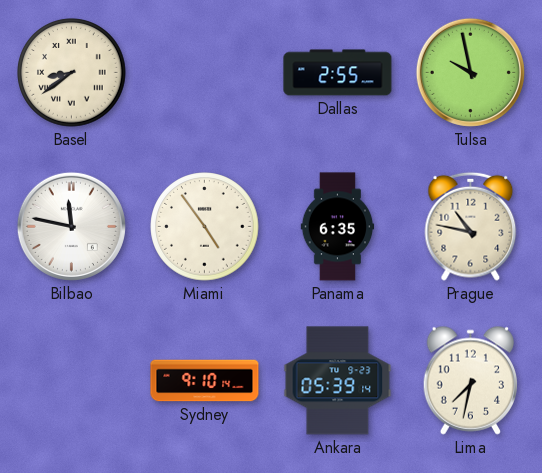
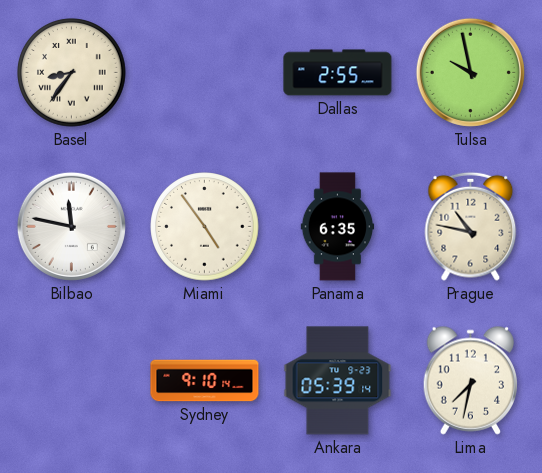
Basel: 8:39 -> 8:36 (72, 73)
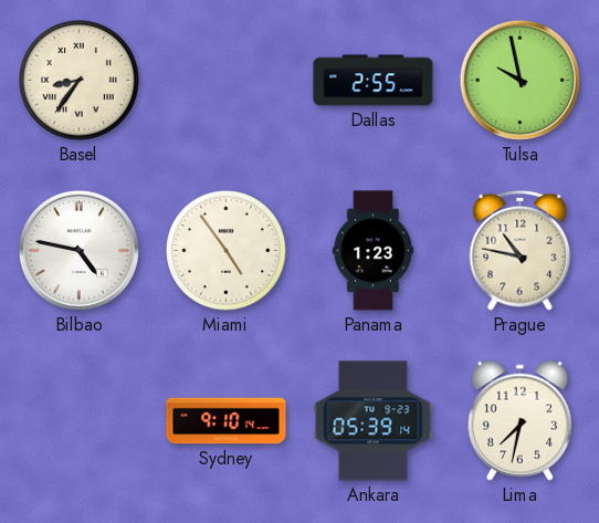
Bilbao: 11:47 -> 4:47 (78, 250)
Panama: 6:35 -> 1:23 (374, 251)
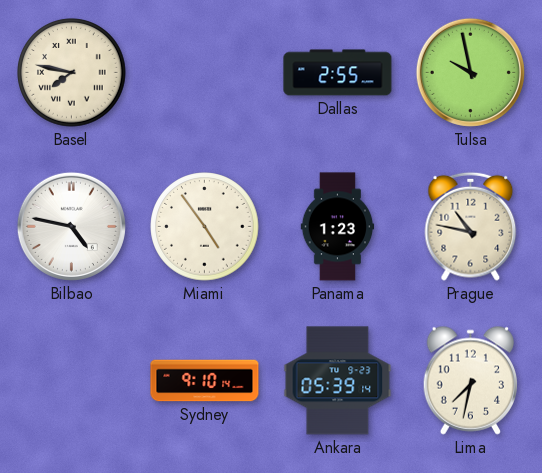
Basel: 8:36 -> 7:47 (72, 73)
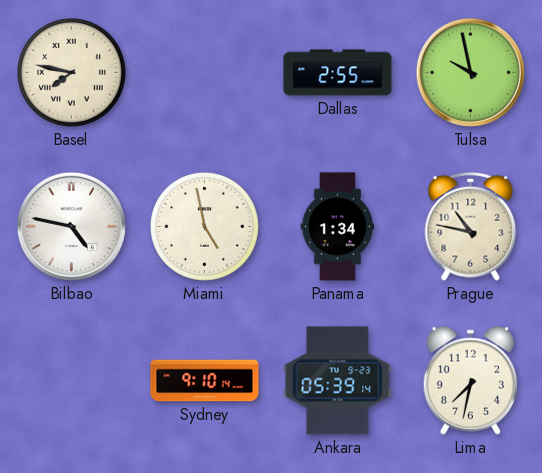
Miami: 4:54 -> 4:58 (205, 227)
Panama: 1:23 -> 1:34 (338, 227)
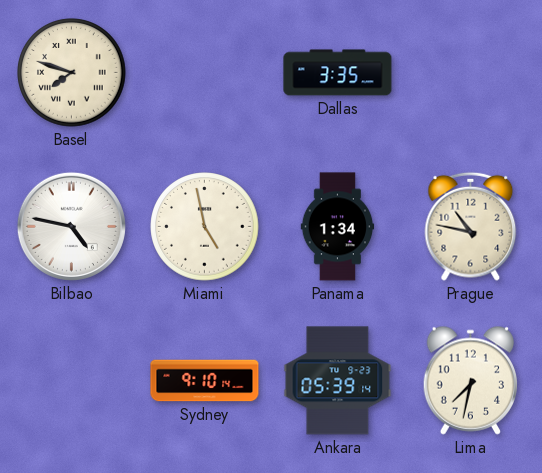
Basel: 7:47 -> 7:48 (72, 73)
Dallas: 2:55 -> 3:35 (338, 73)
Tulsa: 9:58 -> none (470, 72)
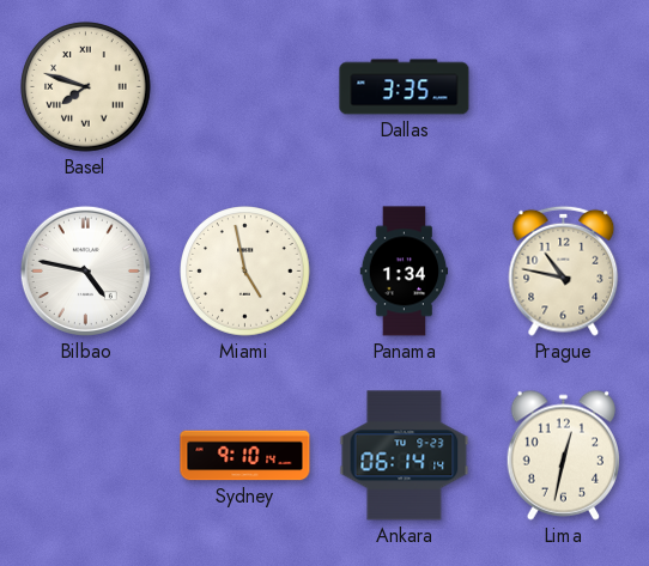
Ankara: 05:39 -> 06:14 (405, 456)
Lima: 7:32 -> 12:32 (563, 455)
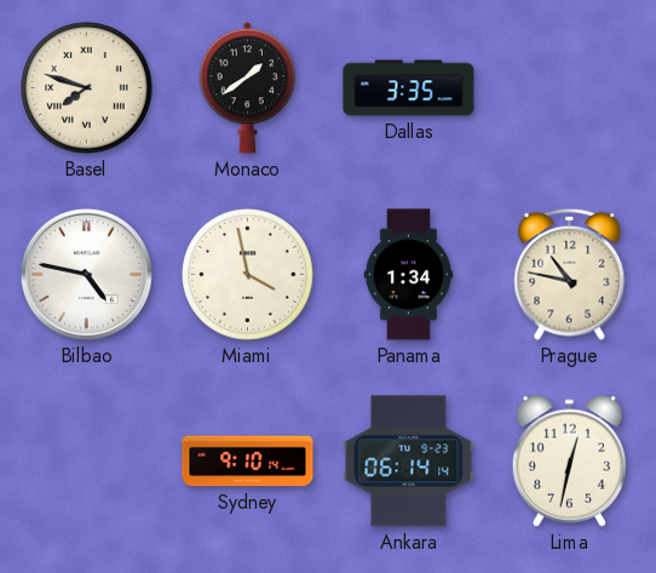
Monaco: none -> 1:39 (247, 88)
Miami: 4:58 -> 3:58 (248, 275)
